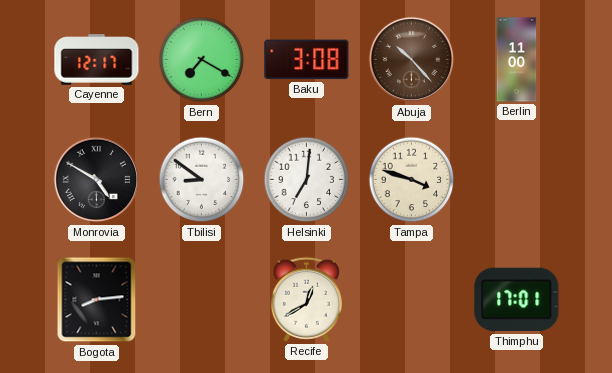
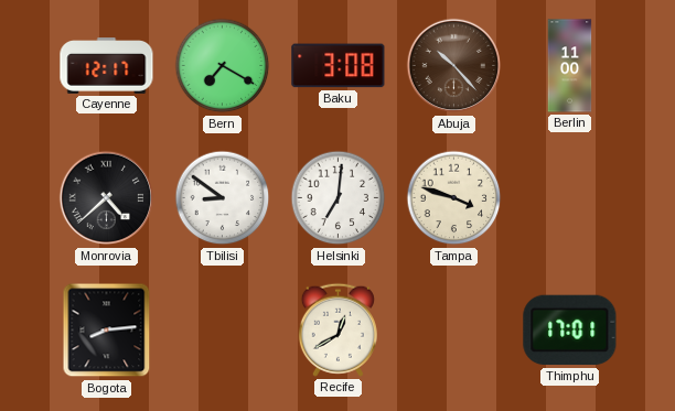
Monrovia: 4:50 -> 4:38 (107, 198)
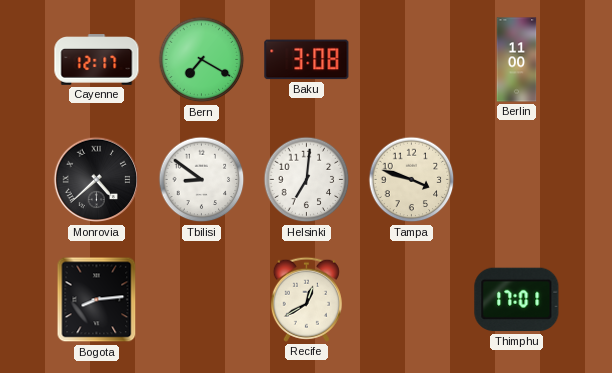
Abuja: 10:23 -> none (454, 66)
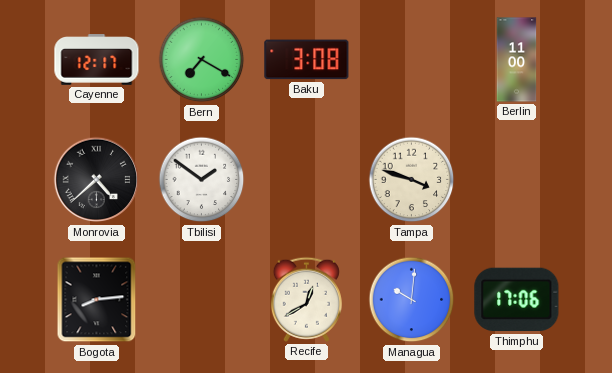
Tbilisi: 8:51 -> 1:51 (202, 180)
Helsinki: 7:01 -> none (307, 180)
Managua: none -> 10:01 (412, 300)
Thimphu: 17:01 -> 17:06 (517, 300)
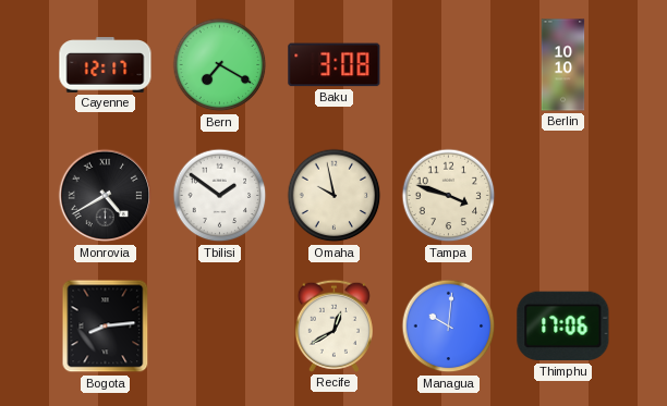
Berlin: 11:00 -> 10:10 (563, 65)
Monrovia: 4:38 -> 4:40 (106, 196)
Omaha: none -> 9:58 (335, 196)
